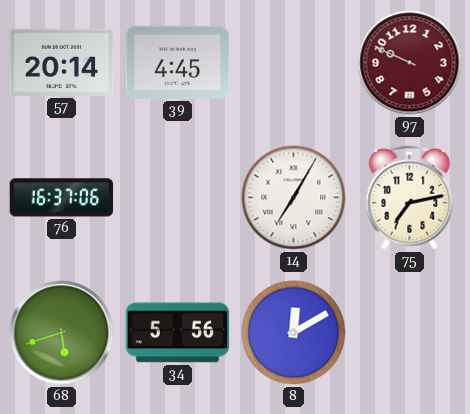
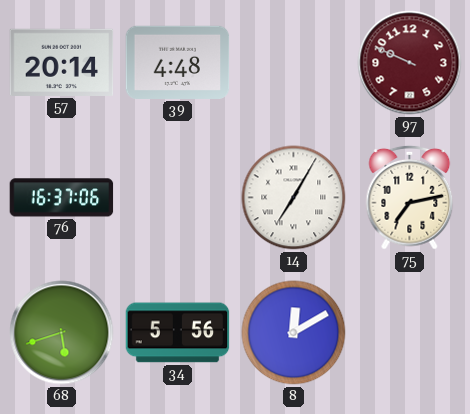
39: 4:45 -> 4:48 (178, 62)
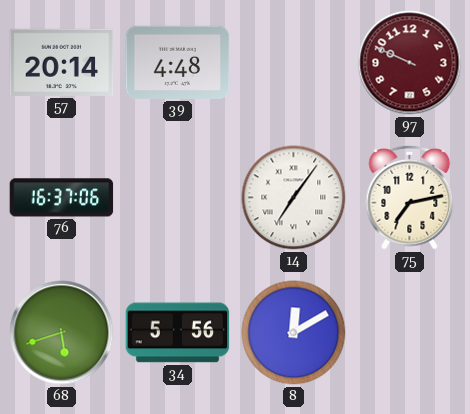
14: 7:05 -> 7:06 (294, 198)
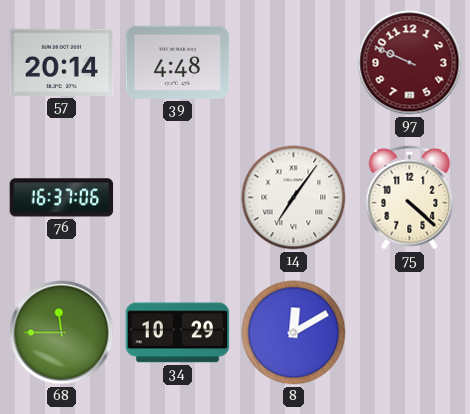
75: 7:13 -> 4:22 (410, 197)
68: 5:42 -> 11:45 (62, 333)
34: 5:56 -> 10:29 (178, 333)
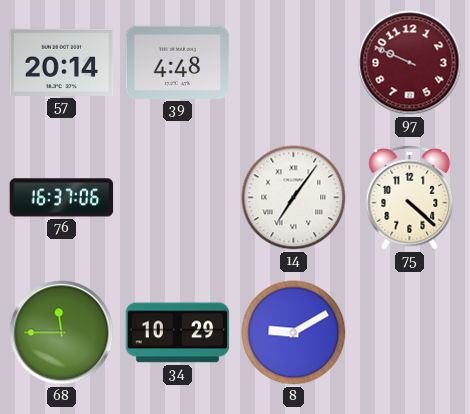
8: 12:10 -> 9:10 (294, 333)
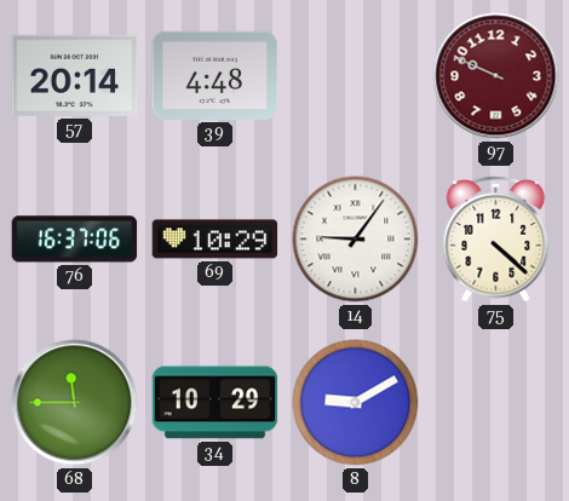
69: none -> 10:29 (215, 240)
14: 7:06 -> 9:06 (356, 240)
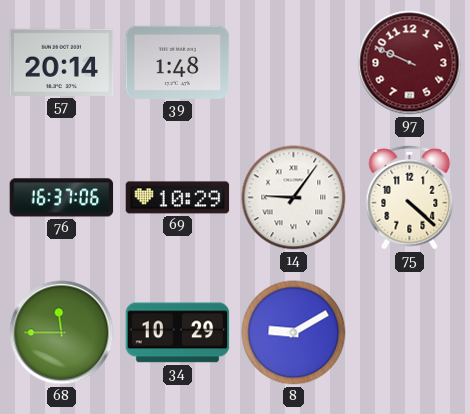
39: 4:48 -> 1:48 (178, 62)
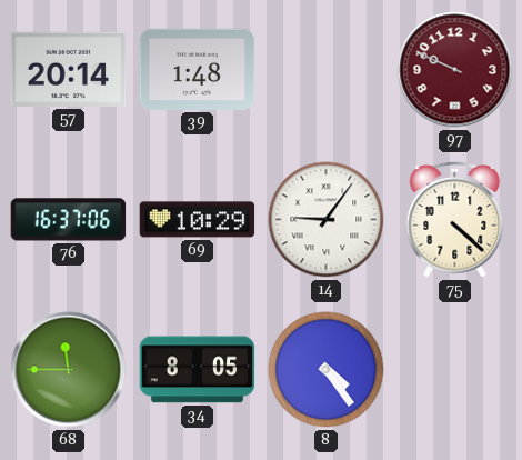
34: 10:29 -> 8:05 (198, 370)
8: 9:10 -> 4:24 (327, 370)
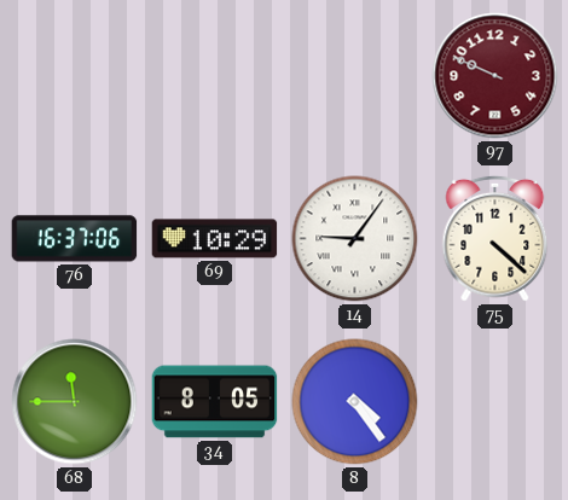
57: 20:14 -> none (69, 69)
39: 1:48 -> none (198, 69)
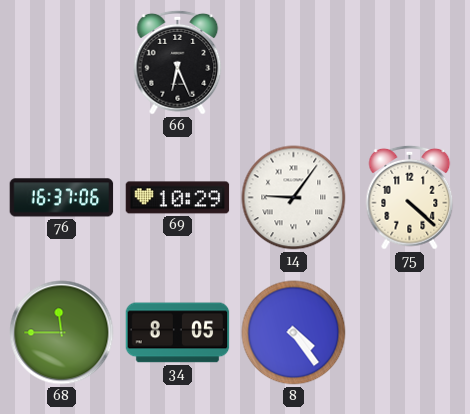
66: none -> 6:26 (178, 62)
97: 9:49 -> none (495, 76)
